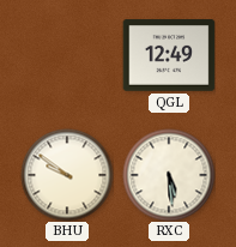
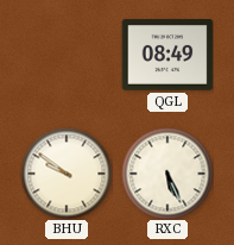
QGL: 12:49 -> 08:49 (167, 55)
RXC: 5:29 -> 5:26 (167, 174)
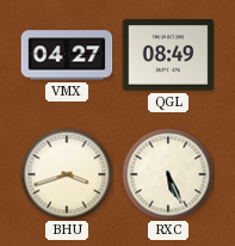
VMX: none -> 04:27 (67, 55)
BHU: 9:51 -> 3:42 (67, 174)
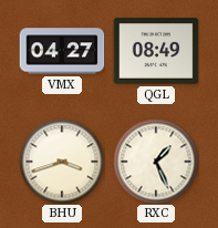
RXC: 5:26 -> 1:26 (156, 162)
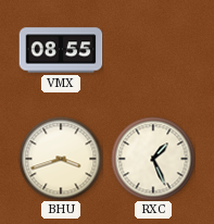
VMX: 04:27 -> 08:55 (61, 50)
QGL: 08:49 -> none (156, 51)
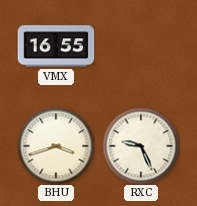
VMX: 08:55 -> 16:55 (56, 46)
RXC: 1:26 -> 9:26 (141, 146)
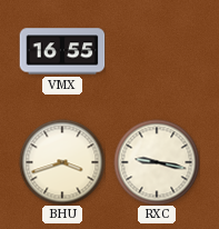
RXC: 9:26 -> 9:17 (157, 162)
